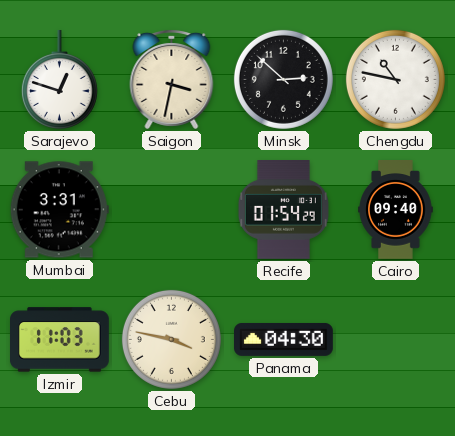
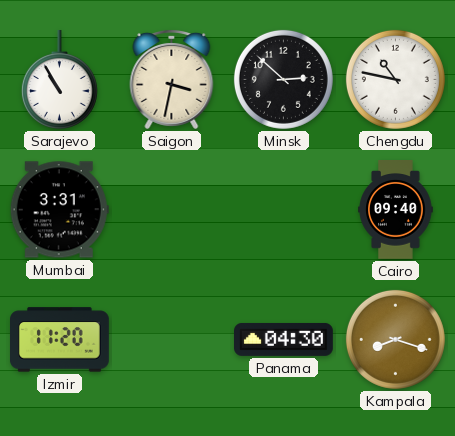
Sarajevo: 12:48 -> 10:55 (59, 80)
Recife: 01:54 -> none (283, 210)
Izmir: 11:03 -> 11:20 (60, 340)
Cebu: 3:47 -> none (171, 339)
Kampala: none -> 8:18 (395, 339)
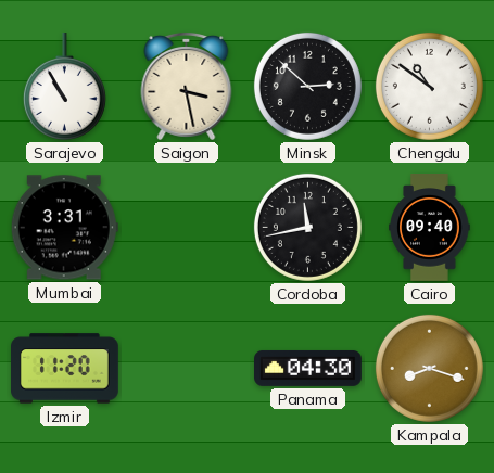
Saigon: 3:32 -> 3:28 (187, 86)
Chengdu: 10:47 -> 10:51 (429, 86)
Cordoba: none -> 11:43 (307, 227)
